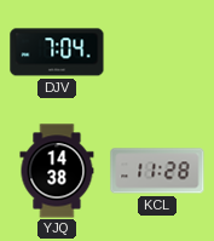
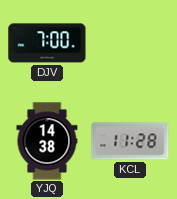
DJV: 7:04 -> 7:00 (47, 43)
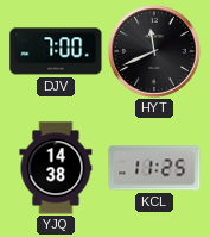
HYT: none -> 11:41 (154, 51)
KCL: 11:28 -> 11:25 (154, 168)
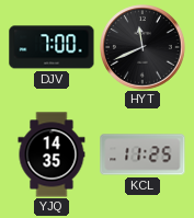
YJQ: 14:38 -> 14:35 (52, 154)
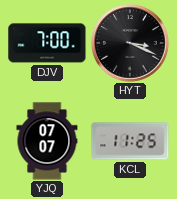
HYT: 11:41 -> 3:19 (130, 43)
YJQ: 14:35 -> 07:07 (47, 141)
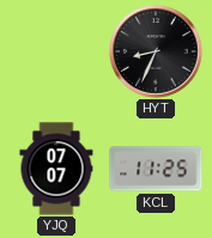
DJV: 7:00 -> none (47, 43)
HYT: 3:19 -> 8:34 (156, 51)
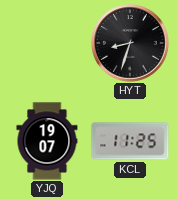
HYT: 8:34 -> 8:33 (130, 43)
YJQ: 07:07 -> 19:07 (47, 141)
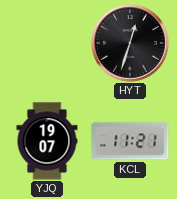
HYT: 8:33 -> 12:33 (130, 43)
KCL: 11:25 -> 11:21 (130, 141)
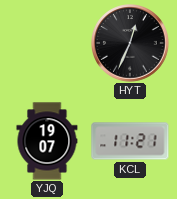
HYT: 12:33 -> 12:34 (130, 43)
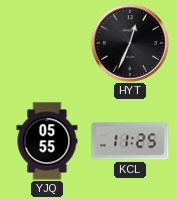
YJQ: 19:07 -> 05:55 (47, 141)
KCL: 11:21 -> 11:25 (130, 141)
